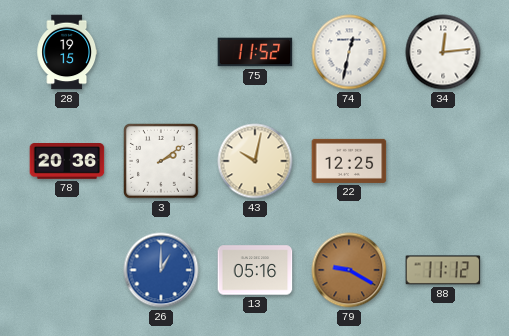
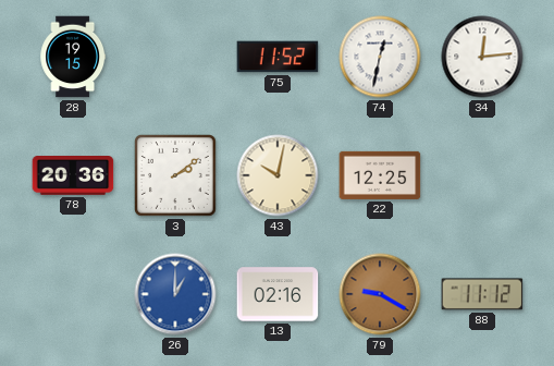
13: 05:16 -> 02:16 (278, 294)
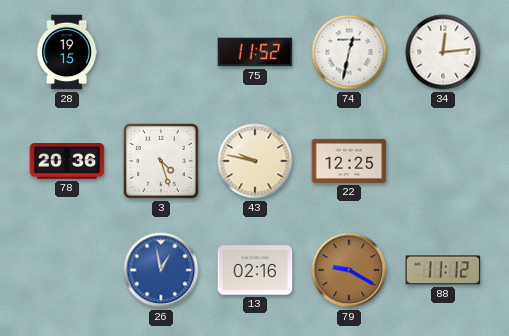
3: 2:09 -> 4:27 (162, 162)
43: 10:02 -> 9:47 (255, 161)
26: 1:00 -> 12:58 (161, 270)
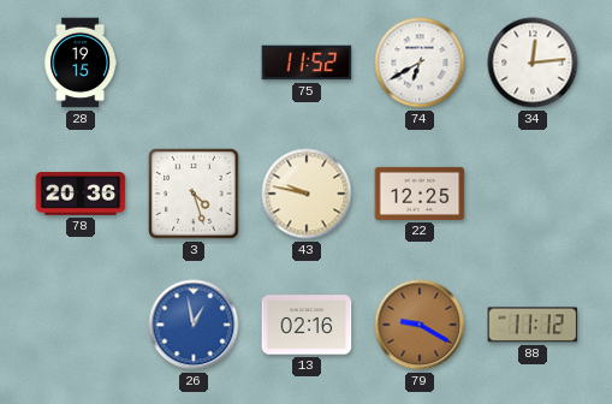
74: 12:32 -> 6:40 (420, 63)
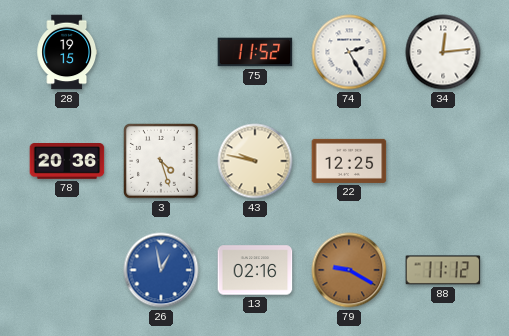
74: 6:40 -> 2:25 (349, 52)
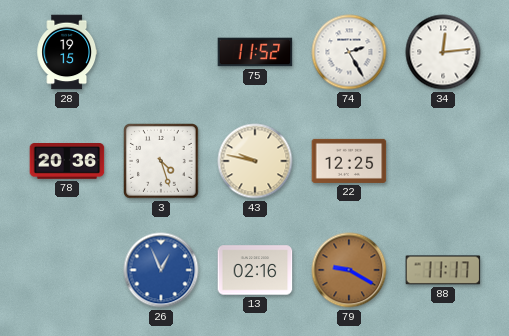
26: 12:58 -> 12:56 (161, 270)
88: 11:12 -> 11:17 (443, 270)
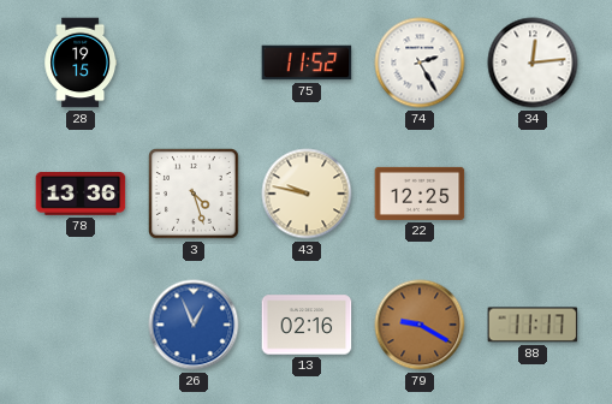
78: 20:36 -> 13:36 (81, 195)
